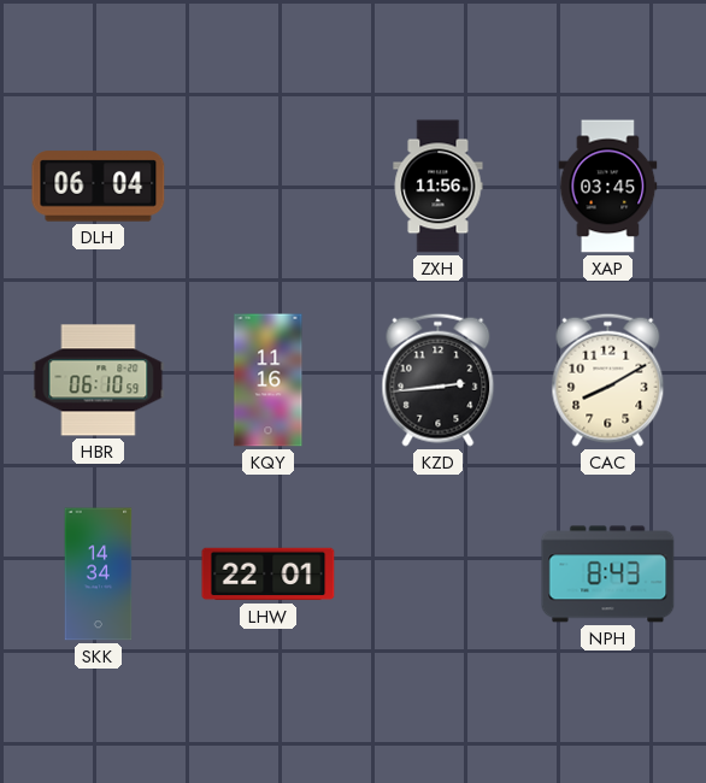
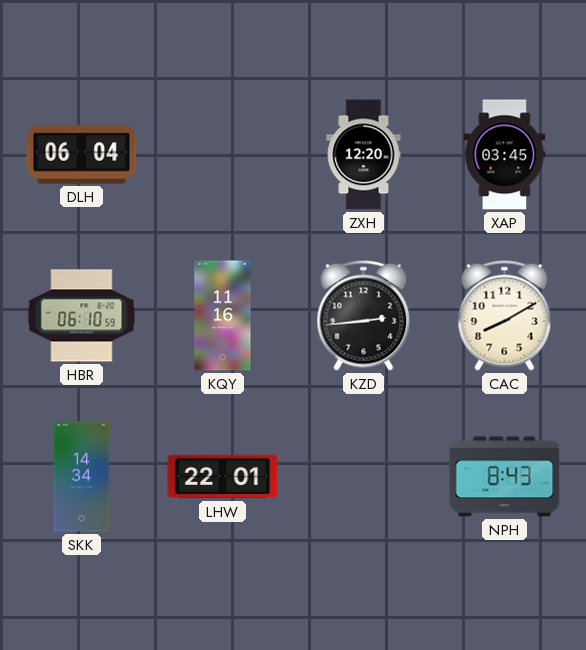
ZXH: 11:56 -> 12:20 (364, 155)
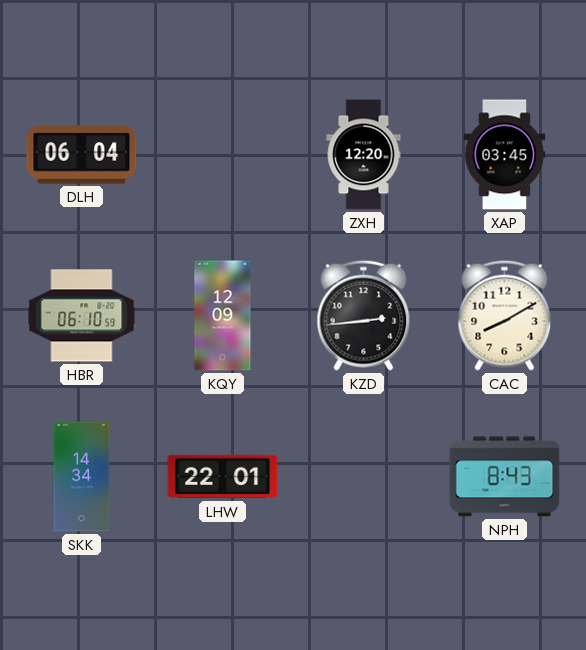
KQY: 11:16 -> 12:09 (223, 316)
